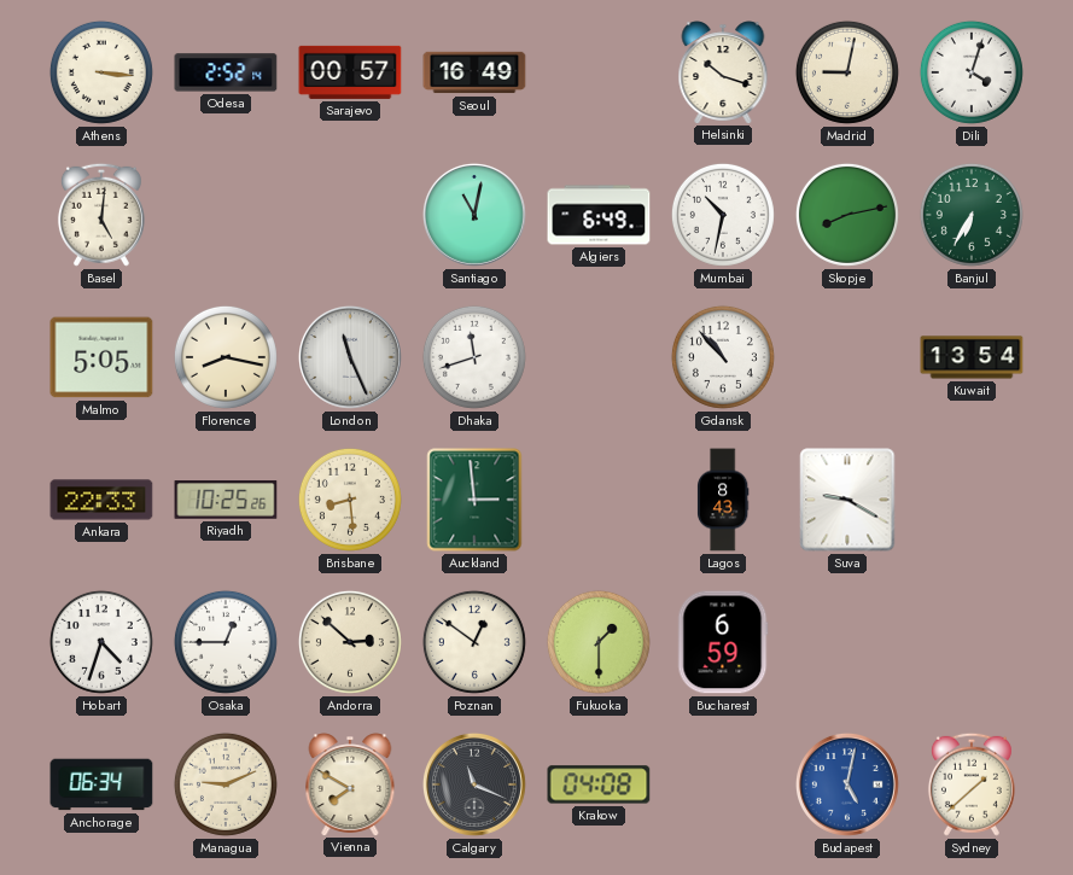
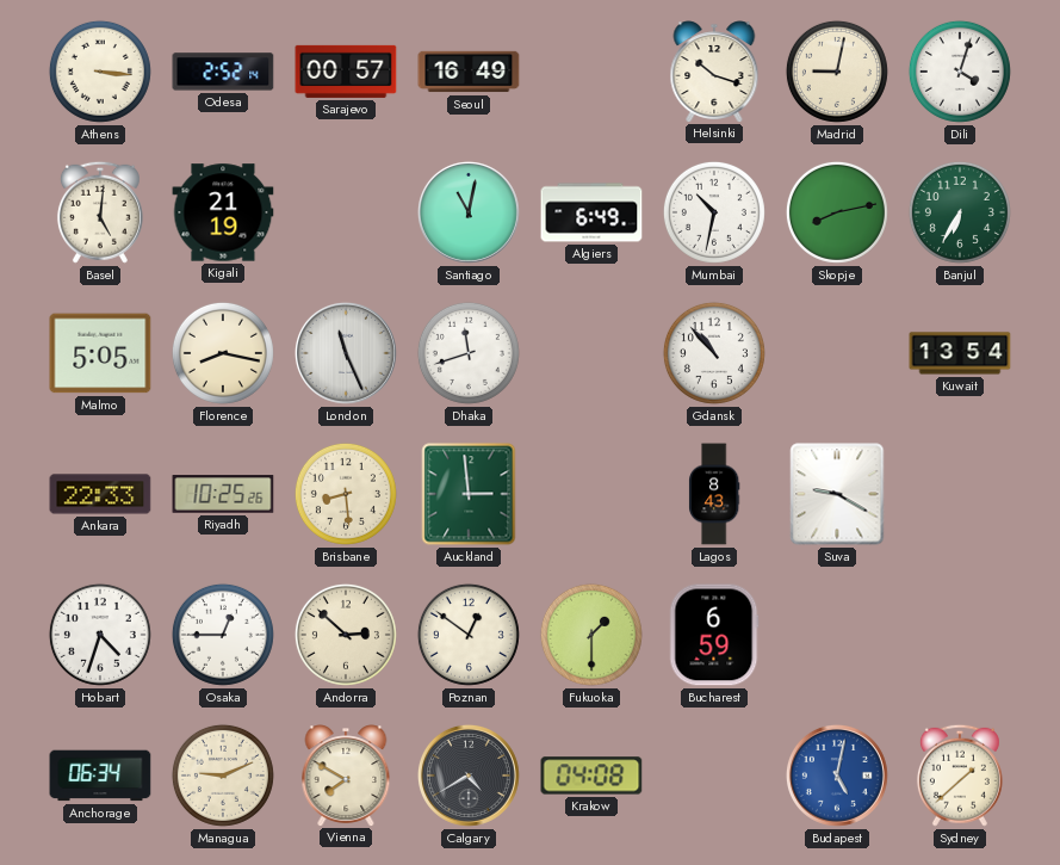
Kigali: none -> 21:19 (223, 212)
Calgary: 11:19 -> 4:40 (469, 776)
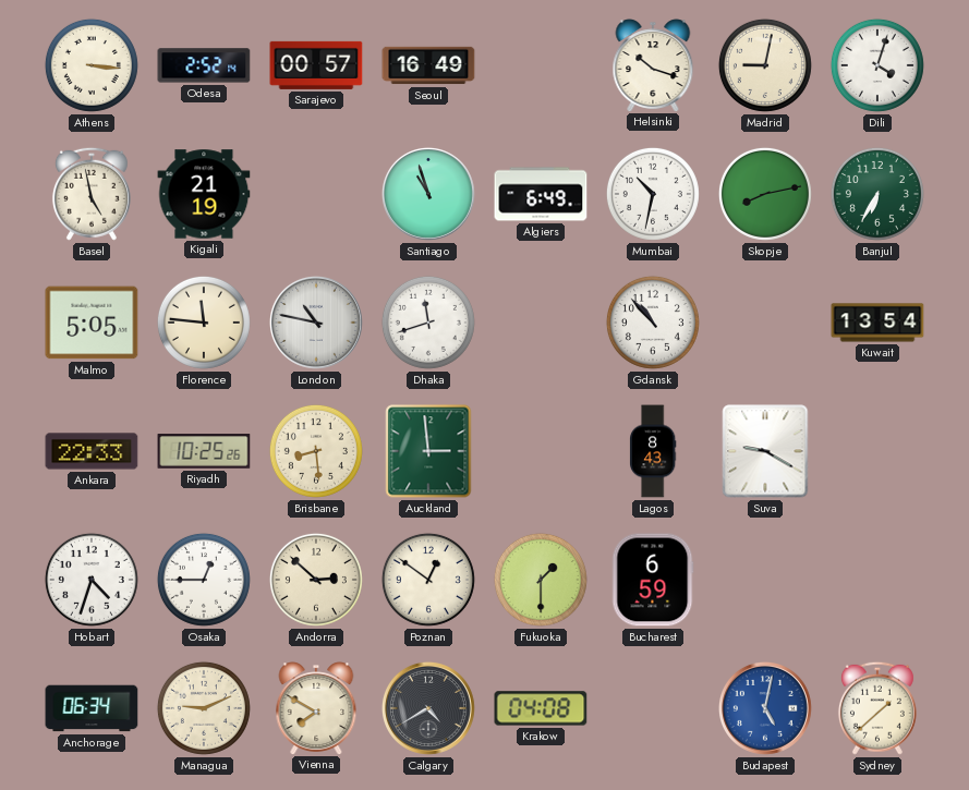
Basel: 5:01 -> 4:58 (92, 194)
Santiago: 11:02 -> 10:57 (428, 194)
Florence: 8:17 -> 11:46 (204, 323)
London: 11:26 -> 10:47 (316, 323)
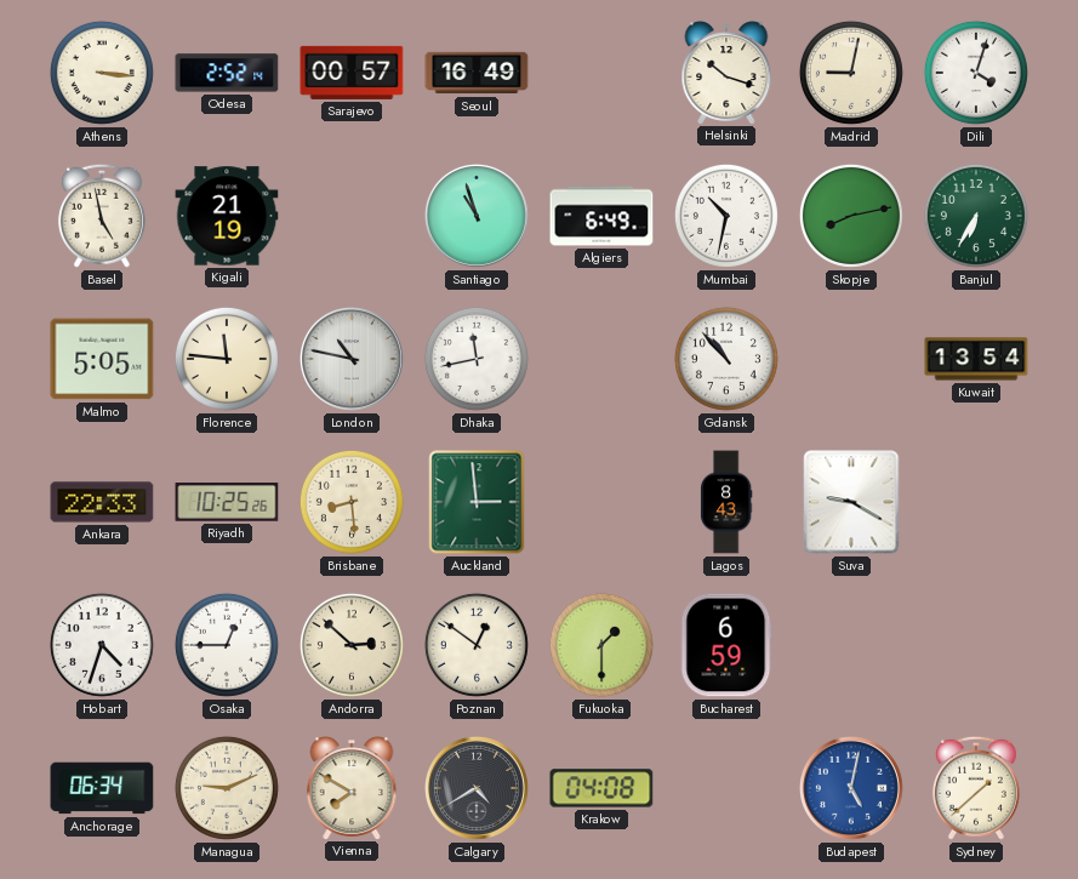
Dhaka: 11:42 -> 11:43 (477, 359)
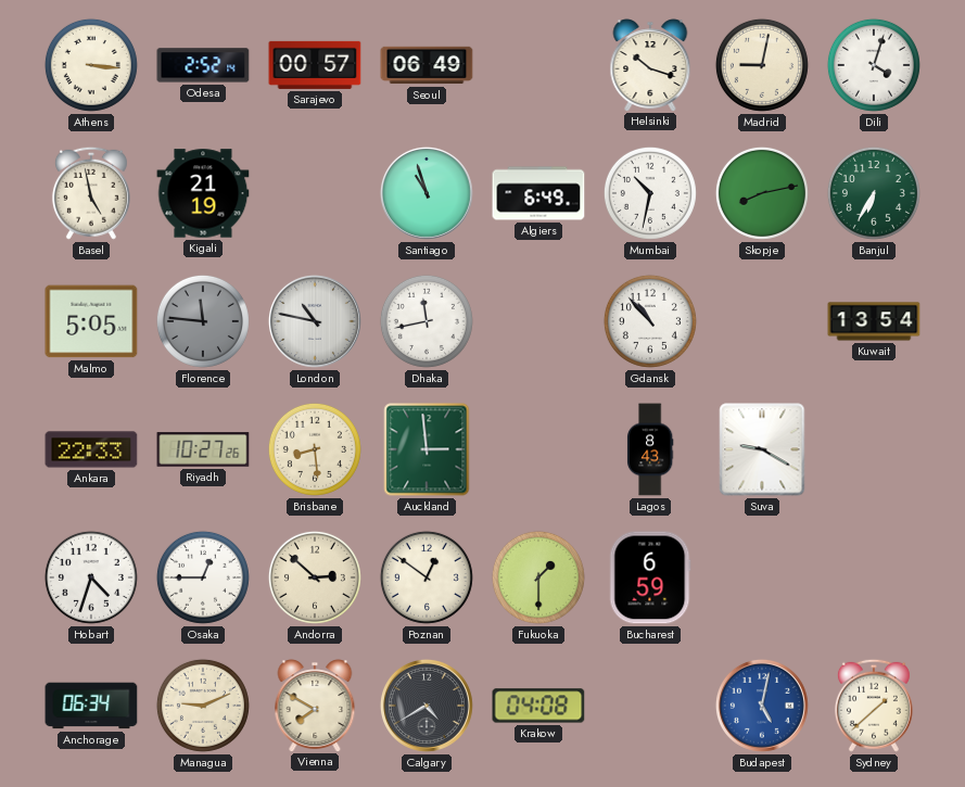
Seoul: 16:49 -> 06:49 (427, 65)
Florence dial: cream -> grey (203, 321)
Riyadh: 10:25 -> 10:27 (203, 449)
